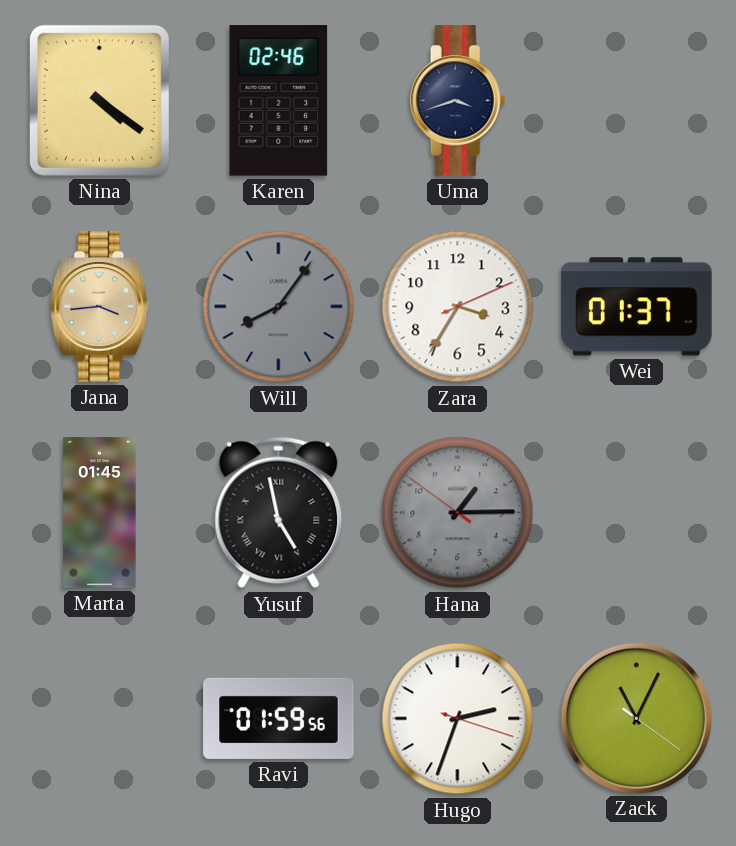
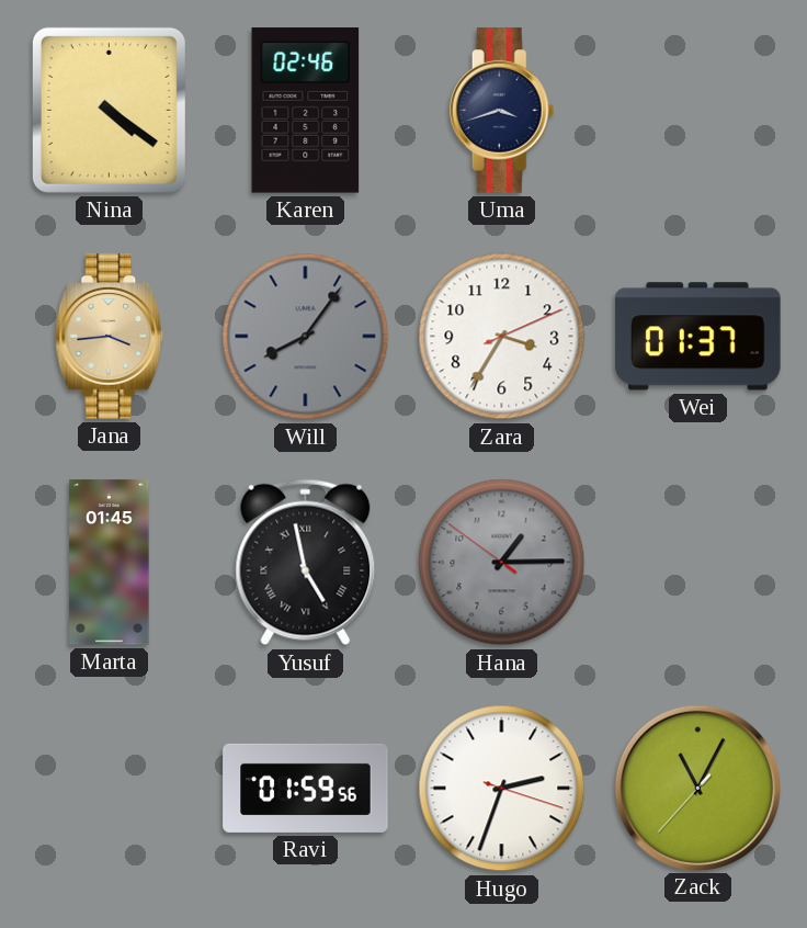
Zack: 11:04:21 -> 11:04:37 (697, 788)
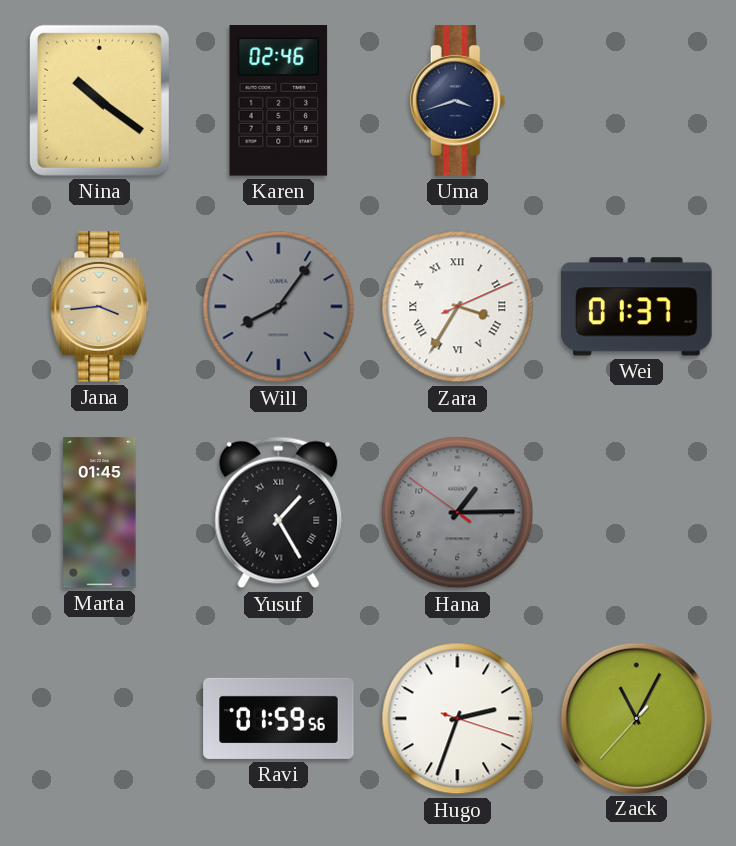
Nina: 4:21 -> 10:21 (99, 100)
Zara numerals: Arabic -> Roman (458, 307)
Yusuf: 4:58 -> 1:25 (279, 513)
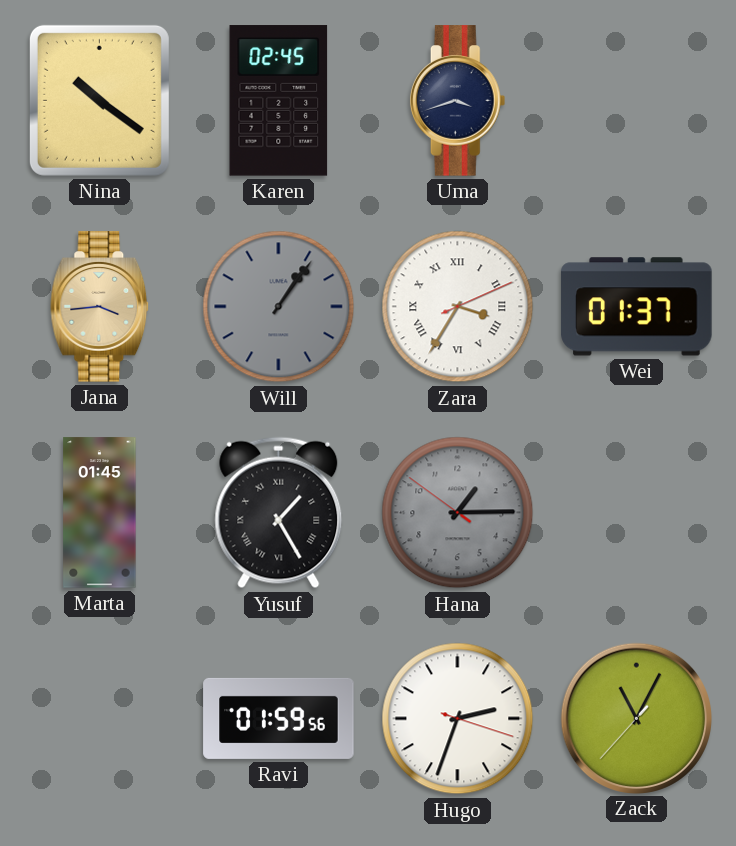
Karen: 02:46 -> 02:45 (279, 101)
Will: 8:06 -> 1:06 (279, 307)
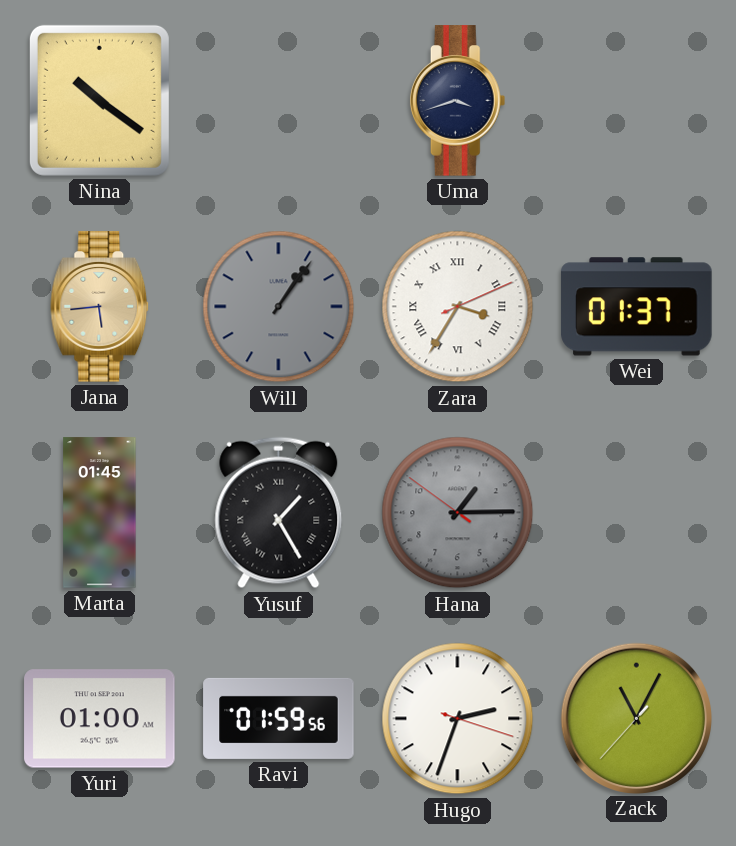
Karen: 02:45 -> none (279, 101)
Jana: 3:44 -> 5:44 (100, 307)
Yuri: none -> 01:00 (100, 719)
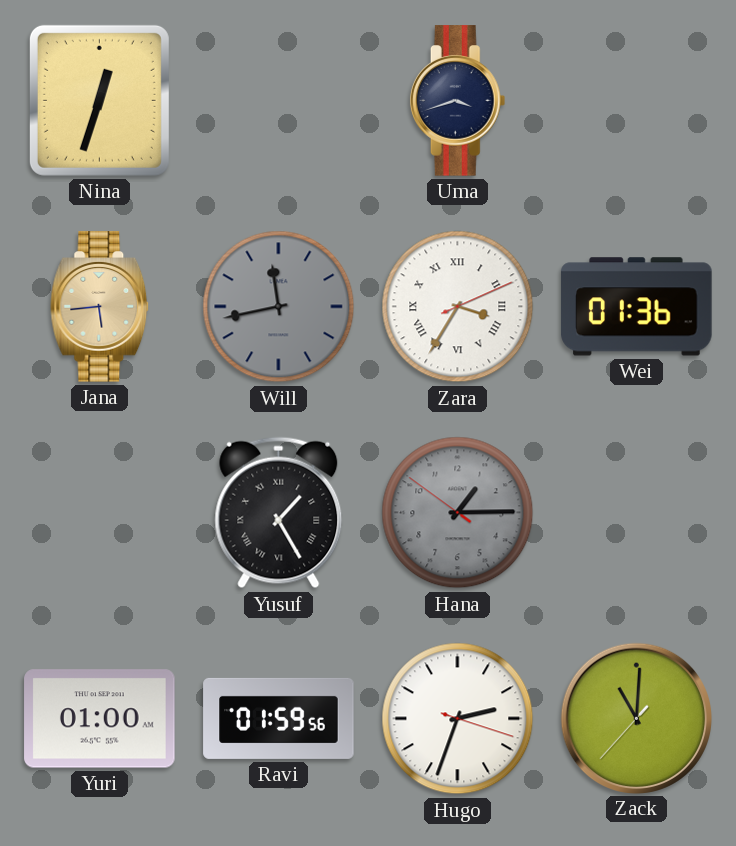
Nina: 10:21 -> 12:33 (99, 100)
Will: 1:06 -> 11:43 (279, 307)
Wei: 01:37 -> 01:36 (637, 307)
Marta: 01:45 -> none (100, 513)
Zack: 11:04 -> 11:00 (636, 718)
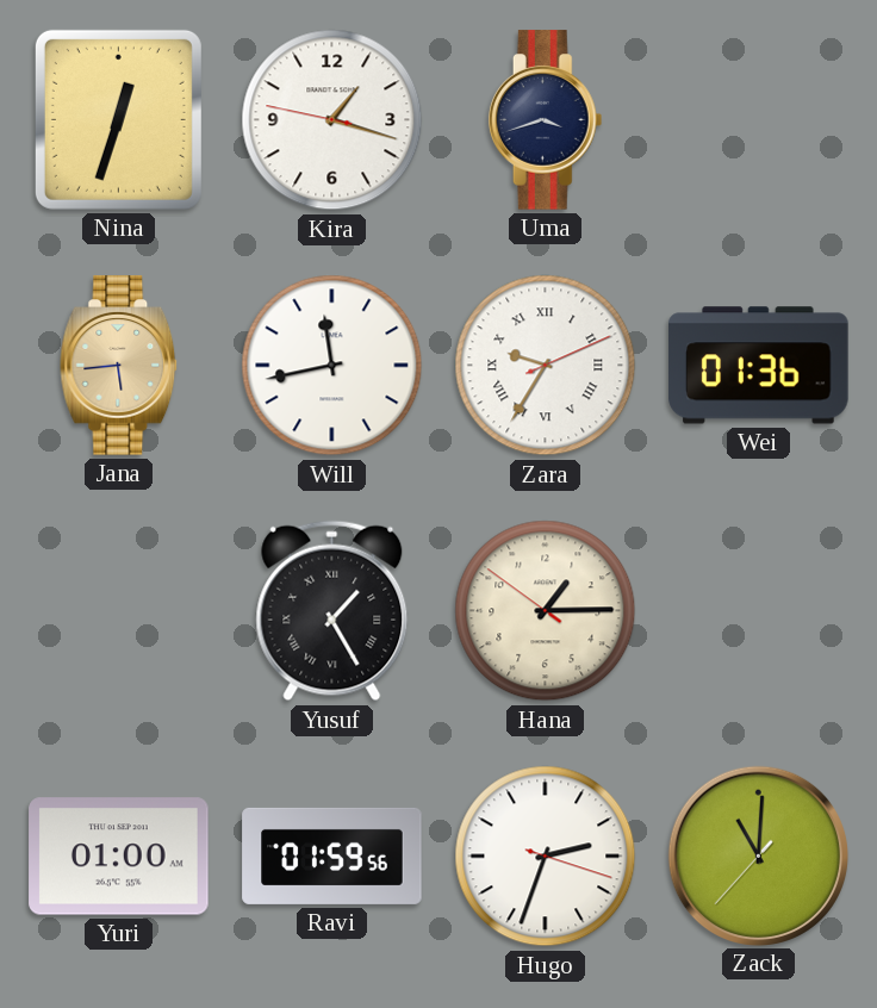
Kira: none -> 1:17 (332, 120)
Will dial: grey -> white (332, 366)
Zara: 3:35 -> 9:35 (546, 366)
Hana dial: grey -> cream (546, 611)
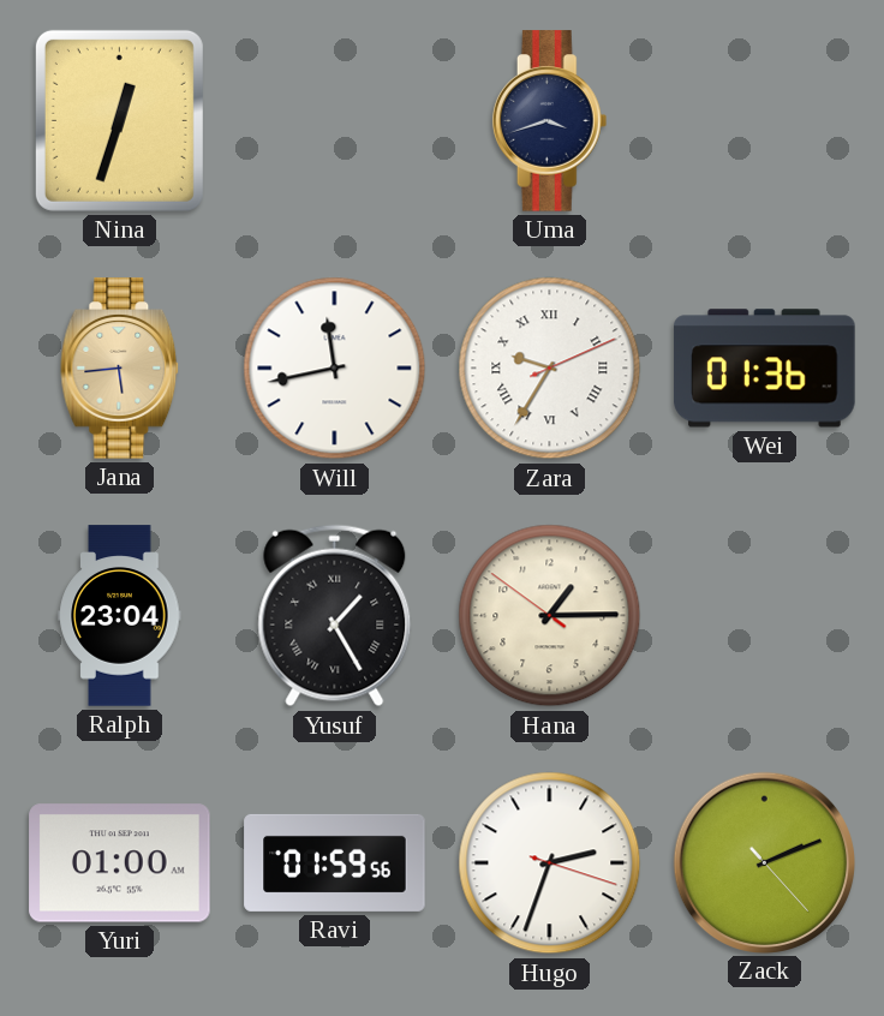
Kira: 1:17 -> none (332, 120)
Ralph: none -> 23:04 (120, 616)
Zack: 11:00 -> 2:11 (764, 862)
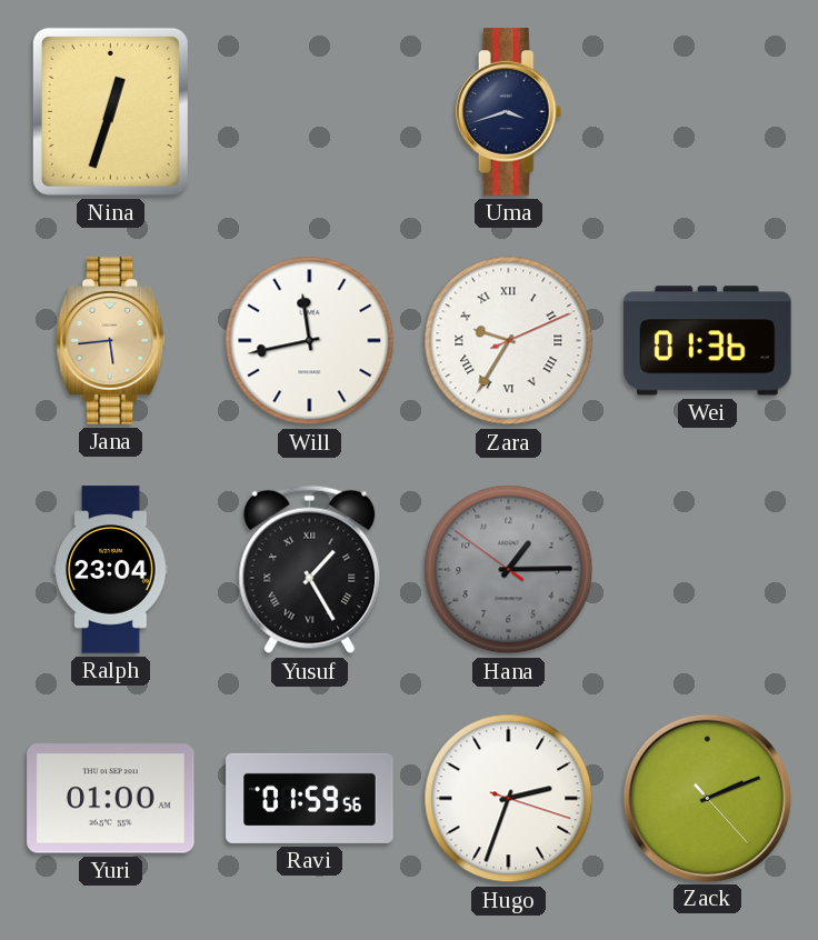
Hana dial: cream -> grey (509, 570)
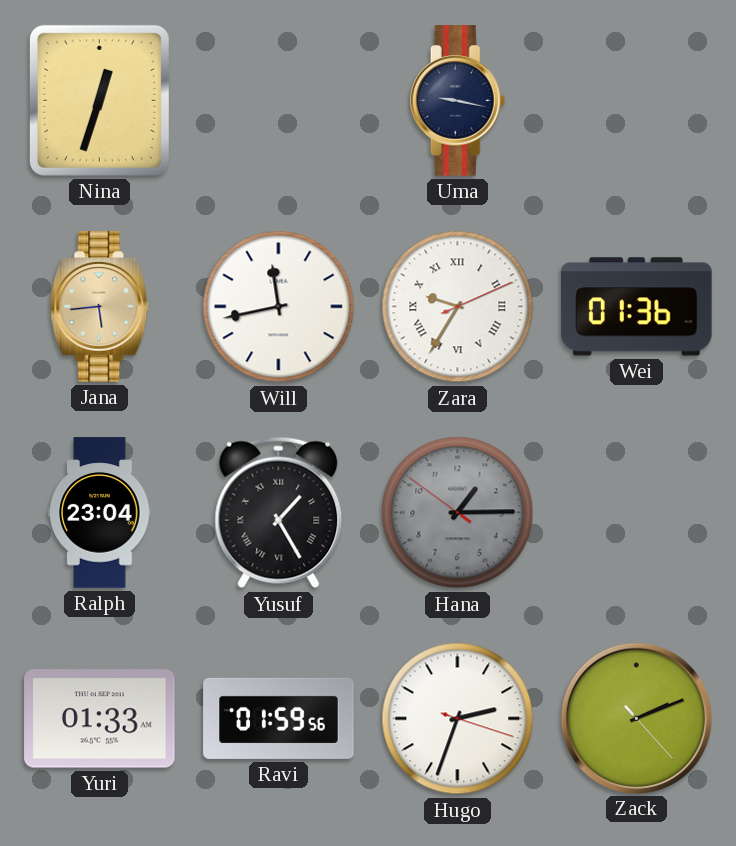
Uma: 3:42 -> 9:17 (458, 101)
Yuri: 01:00 -> 01:33 (100, 719)
